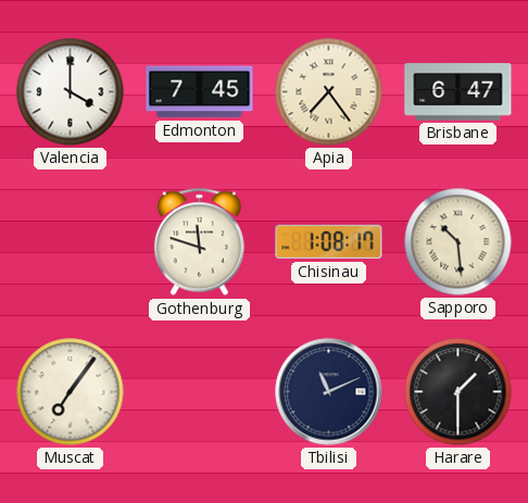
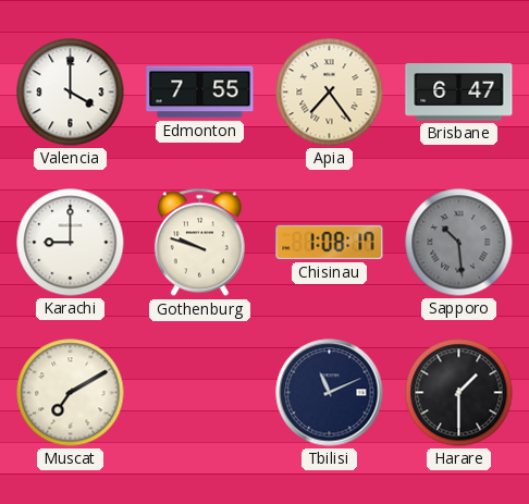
Edmonton: 7:45 -> 7:55 (200, 93)
Karachi: none -> 9:00 (71, 243)
Gothenburg: 11:48 -> 9:48 (199, 243)
Sapporo dial: cream -> grey (459, 243)
Muscat: 7:06 -> 7:10 (71, 393)
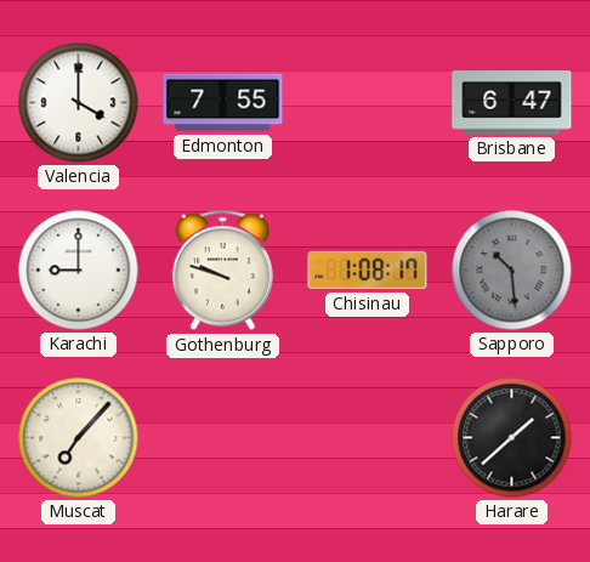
Apia: 7:24 -> none (330, 93)
Muscat: 7:10 -> 7:07 (79, 438)
Tbilisi: 11:11 -> none (330, 393)
Harare: 1:30 -> 1:38 (512, 438)
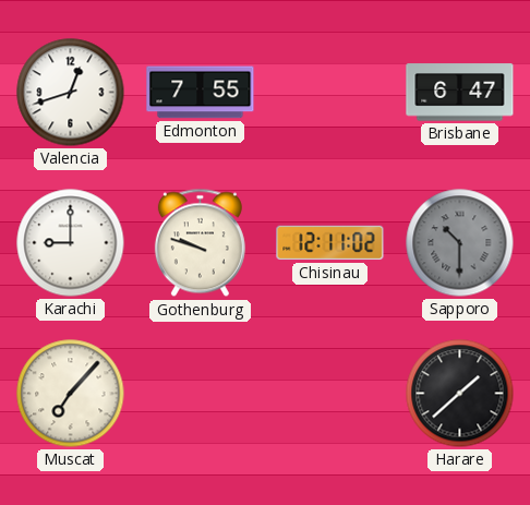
Valencia: 4:00 -> 12:42 (71, 93)
Chisinau: 1:08 -> 12:11 (330, 243)
Sapporo: 10:29 -> 10:30 (460, 243)
